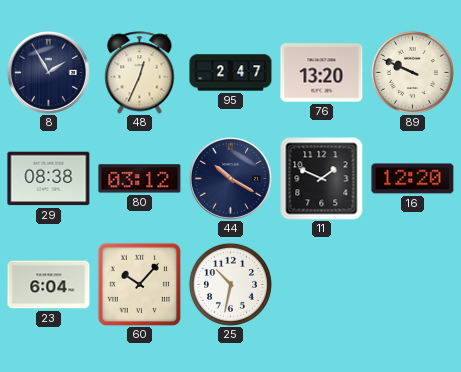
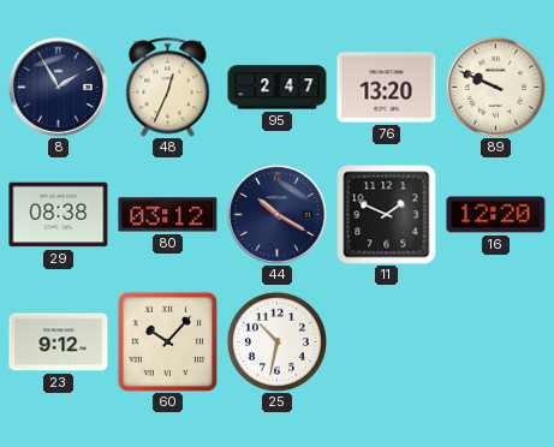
23: 6:04 -> 9:12 (59, 342)
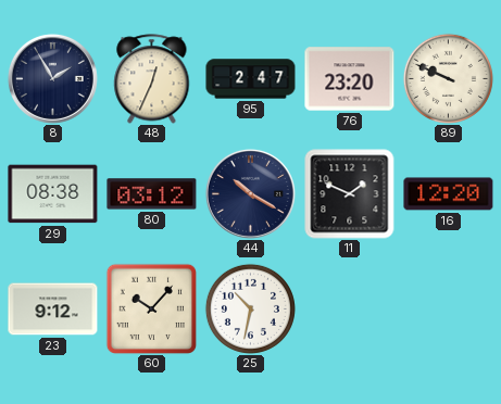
76: 13:20 -> 23:20 (350, 79)
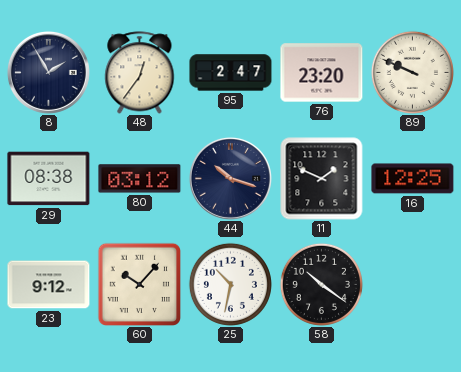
48: 12:34 -> 12:36 (140, 73)
44: 10:20 -> 10:18 (230, 178)
16: 12:20 -> 12:25 (413, 179)
58: none -> 10:21 (321, 284)
